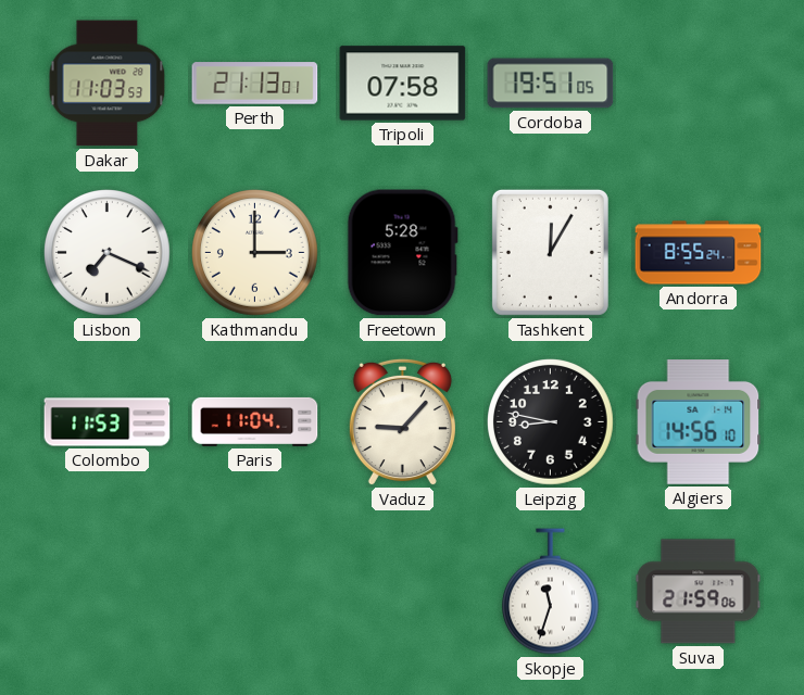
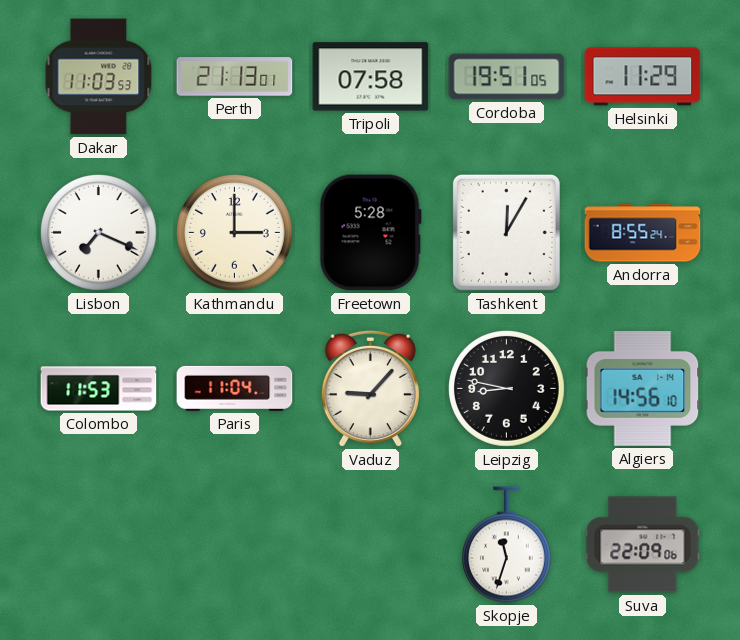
Helsinki: none -> 11:29 (643, 77)
Suva: 21:59 -> 22:09 (643, 545)
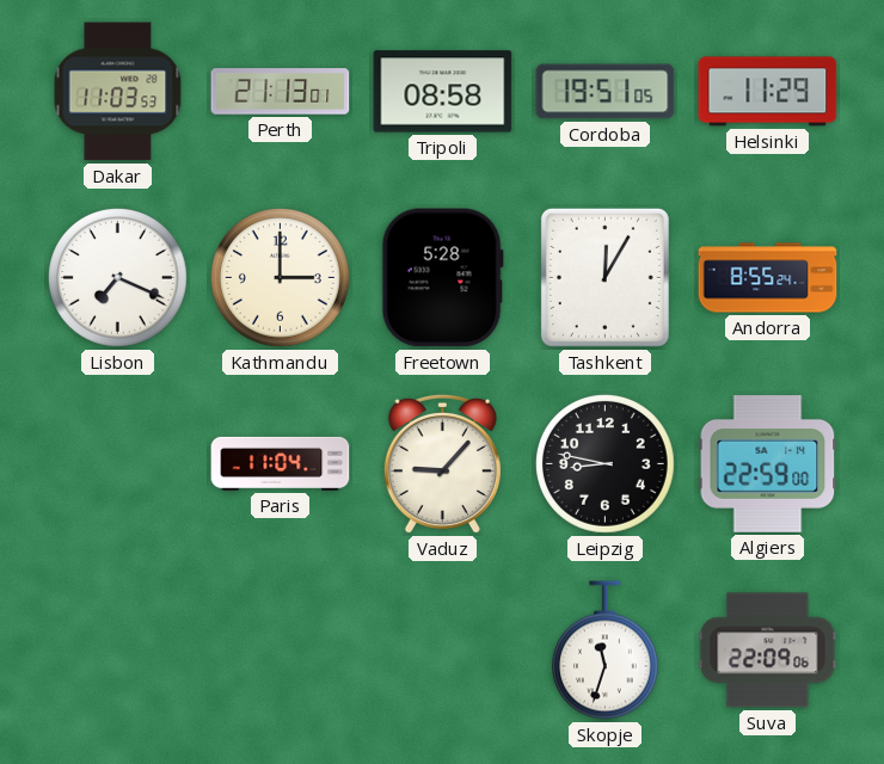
Tripoli: 07:58 -> 08:58 (443, 92)
Colombo: 11:53 -> none (99, 389)
Algiers: 14:56 -> 22:59 (768, 464)
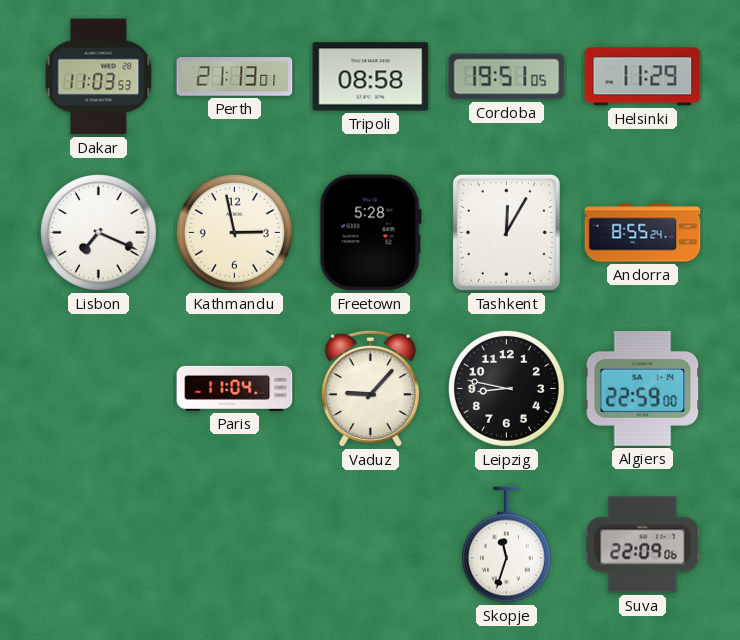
Kathmandu: 3:00 -> 2:58 (235, 233)
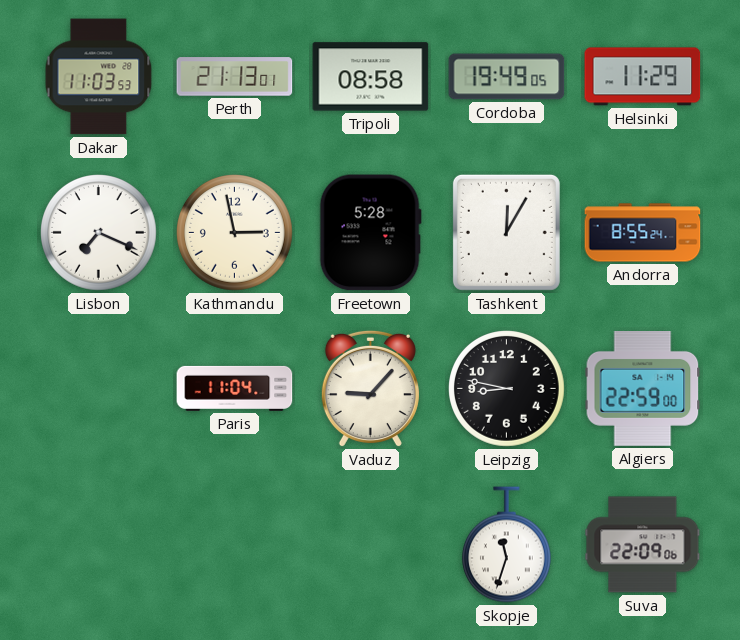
Cordoba: 19:51 -> 19:49 (507, 77)
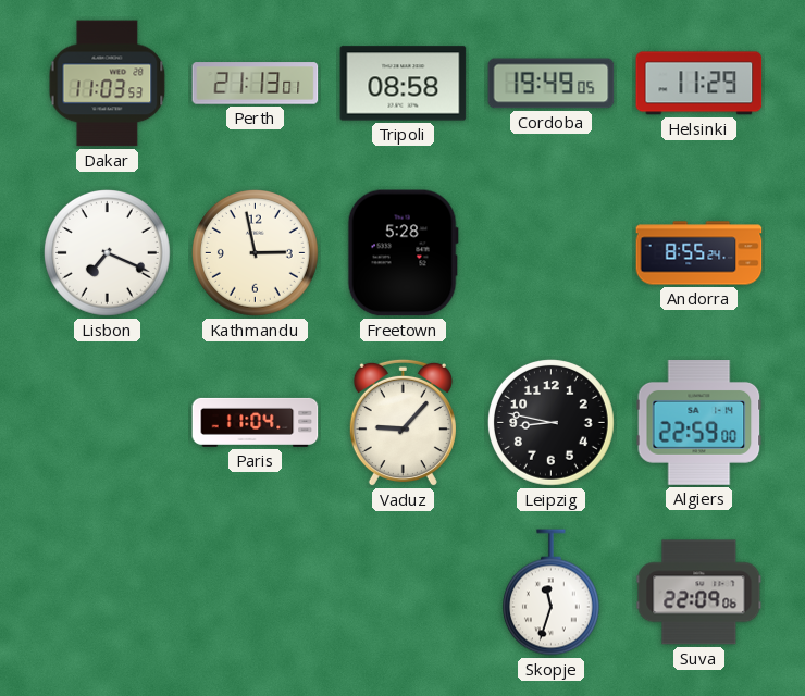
Tashkent: 12:05 -> none (506, 232)
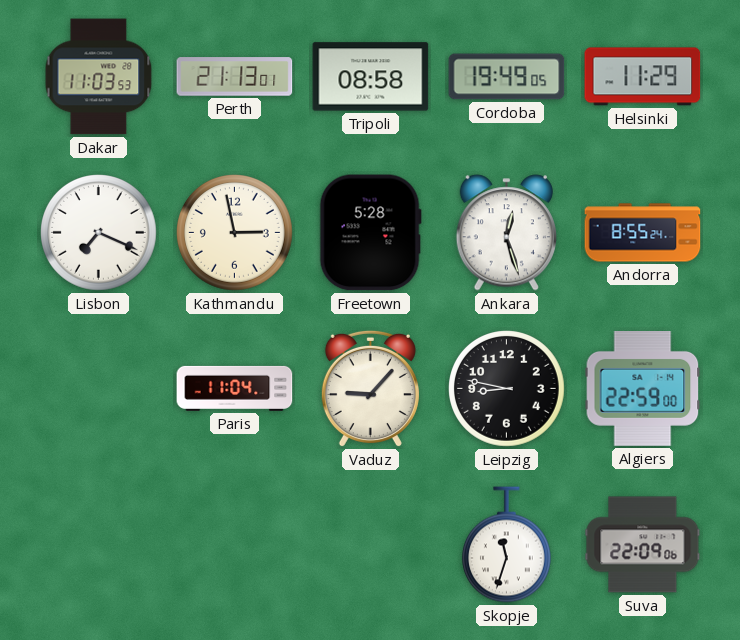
Ankara: none -> 12:27 (506, 233)
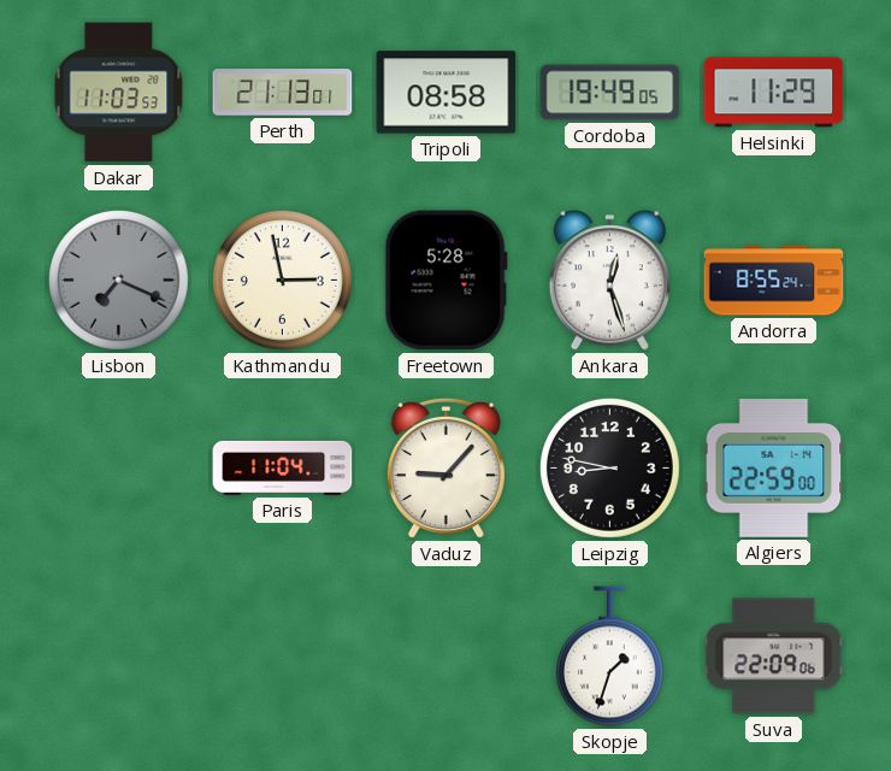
Lisbon dial: white -> grey (119, 281)
Skopje: 11:33 -> 1:33 (609, 657)
